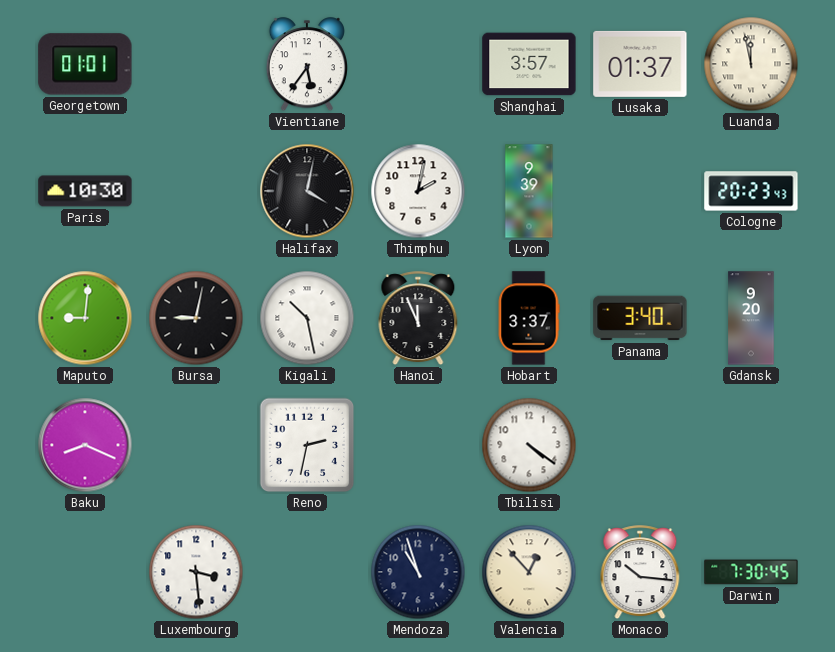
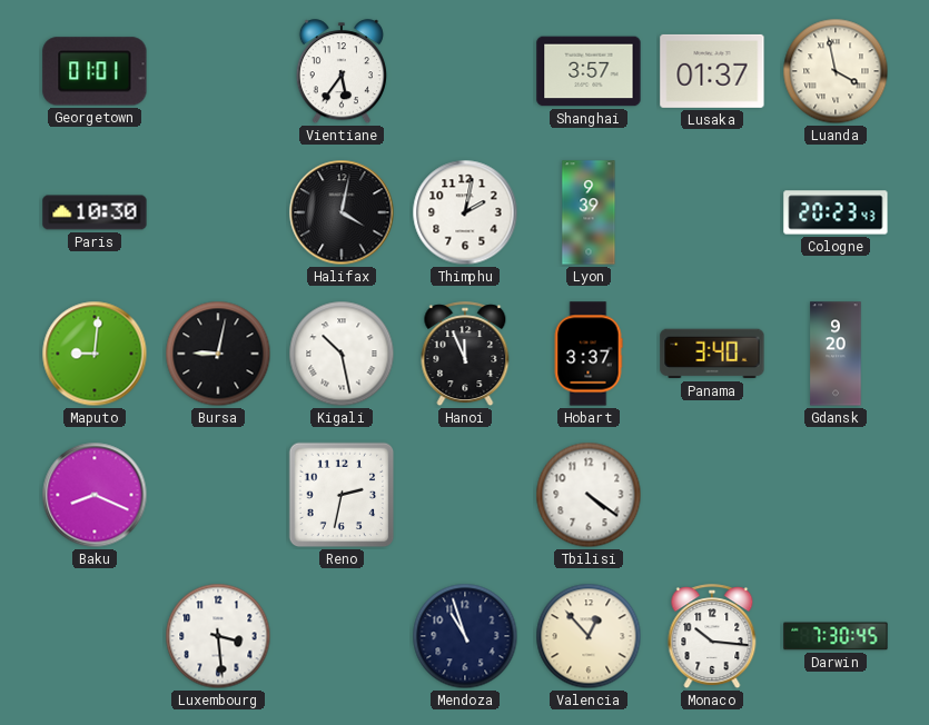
Luanda: 11:58 -> 3:58 (836, 71)
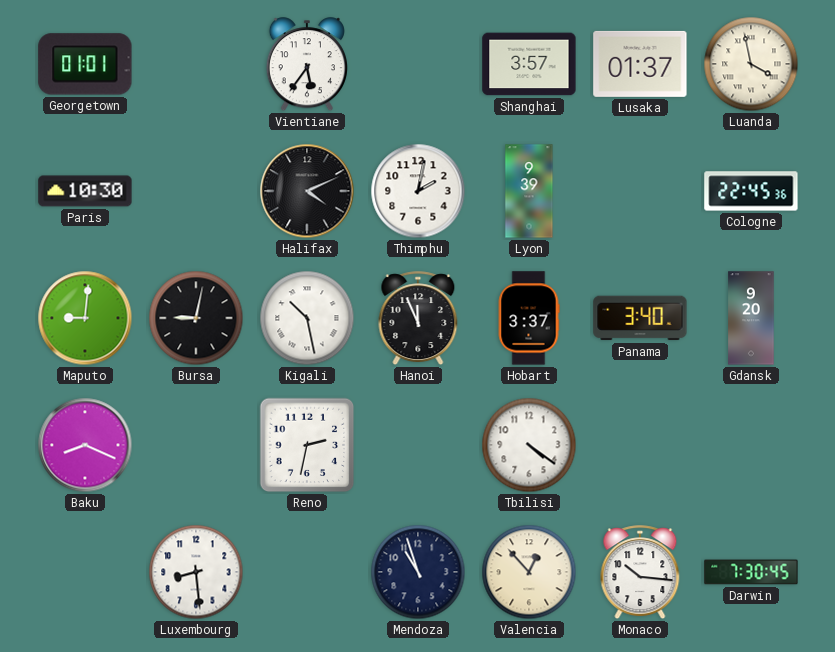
Halifax: 4:02 -> 4:11 (307, 191)
Cologne: 20:23 -> 22:45 (751, 191)
Luxembourg: 3:29 -> 8:29 (196, 572)
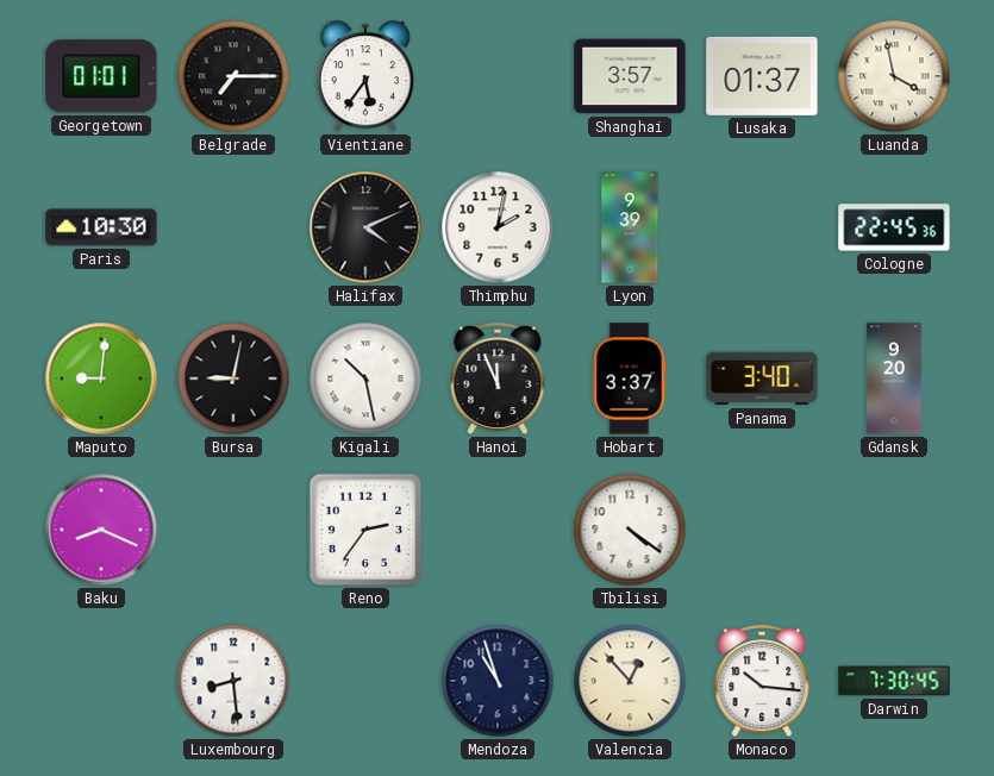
Belgrade: none -> 7:15 (233, 76)
Reno: 2:32 -> 2:36 (365, 530)
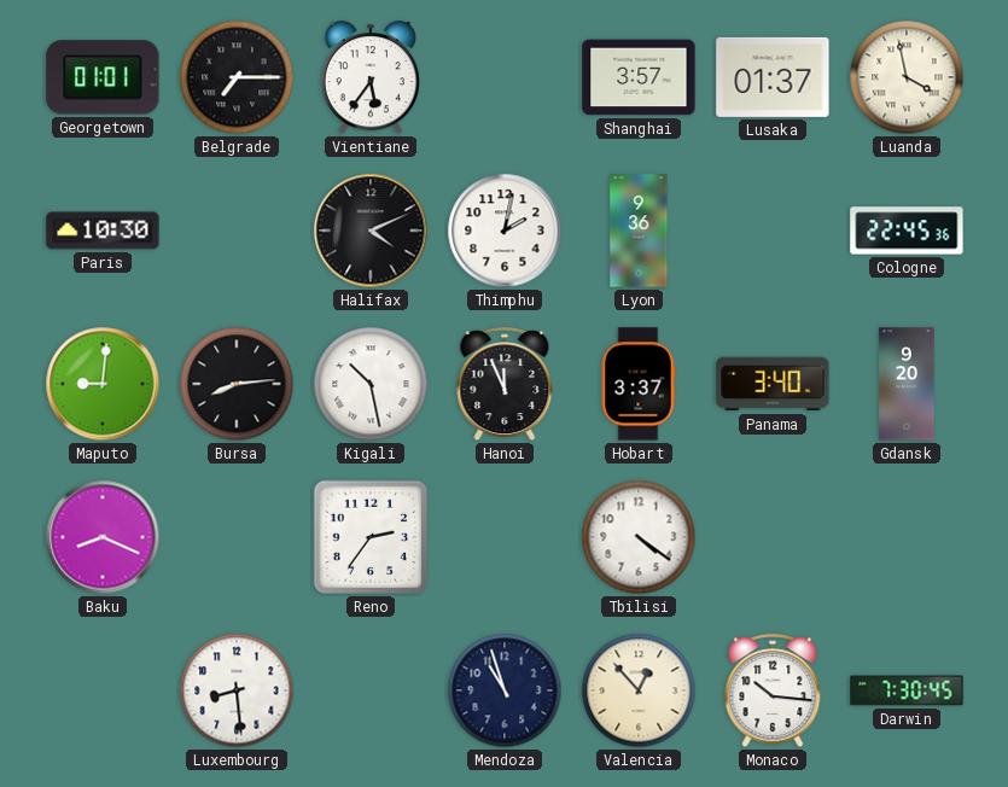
Lyon: 9:39 -> 9:36 (639, 231)
Bursa: 9:02 -> 8:14 (237, 384)
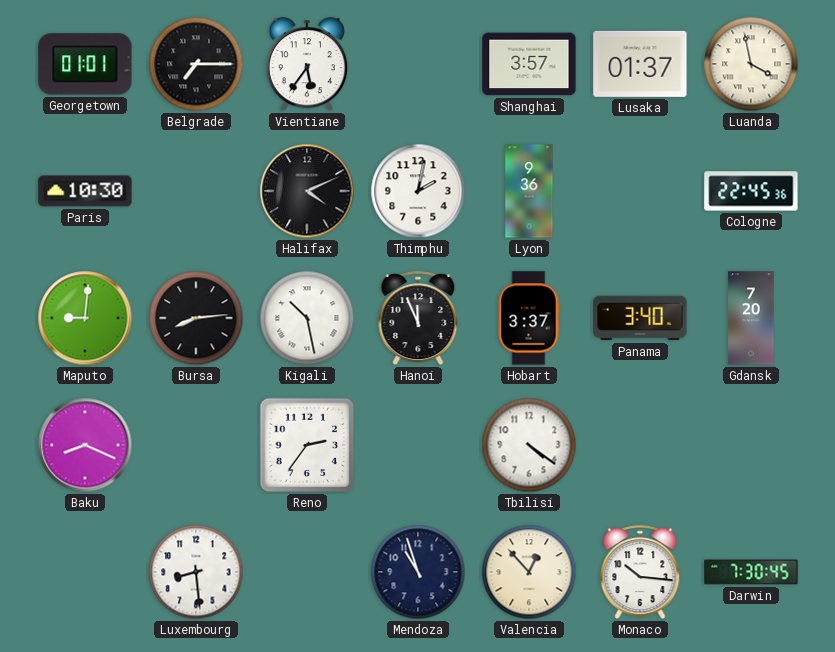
Gdansk: 9:20 -> 7:20 (751, 318)
